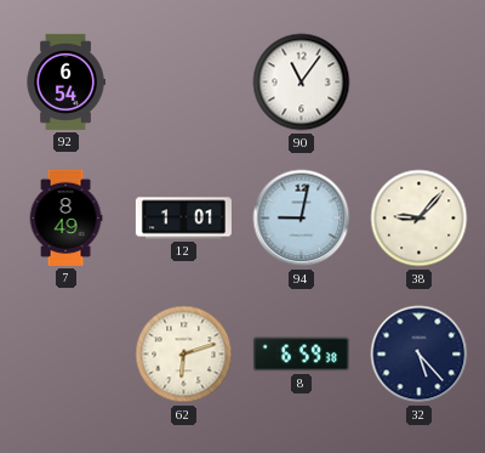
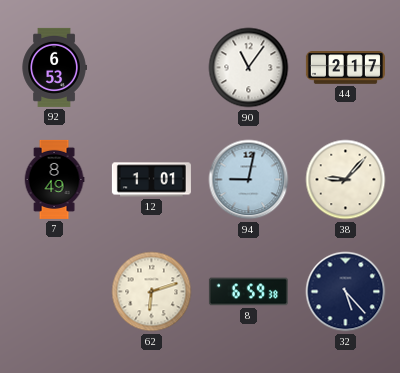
92: 6:54 -> 6:53 (54, 67)
44: none -> 2:17 (345, 68)
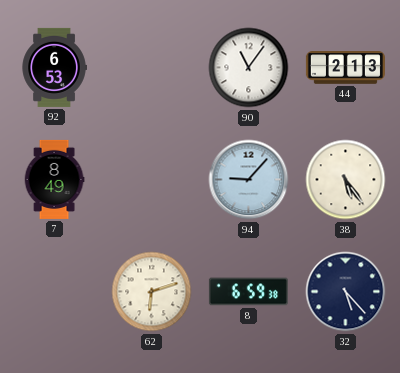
44: 2:17 -> 2:13 (345, 68)
12: 1:01 -> none (151, 180)
94: 9:02 -> 9:07 (249, 180)
38: 9:07 -> 5:24 (346, 180)
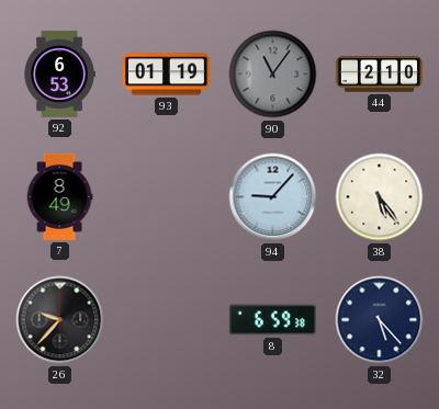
93: none -> 01:19 (166, 75)
90 dial: white -> grey (273, 75)
44: 2:13 -> 2:10 (379, 75)
26: none -> 9:37 (60, 320)
62: 6:12 -> none (152, 292)
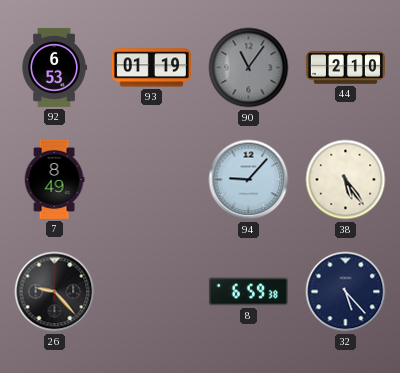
26: 9:37 -> 9:23 (55, 292)
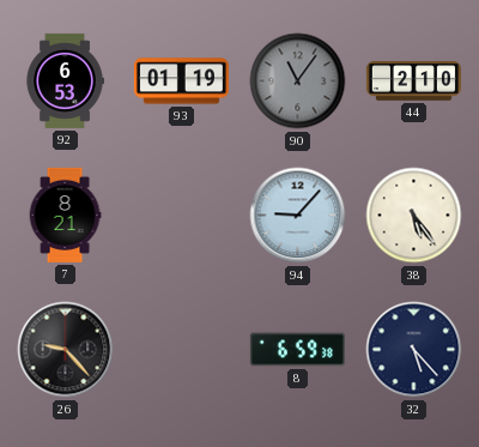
7: 8:49 -> 8:21 (65, 215)
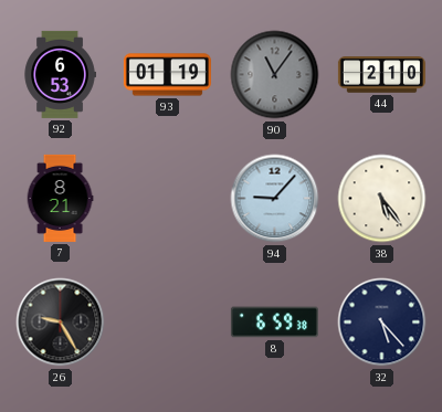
26: 9:23 -> 9:25 (61, 323)
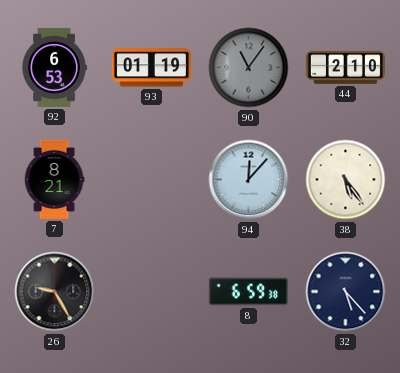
94: 9:07 -> 12:07 (249, 180)
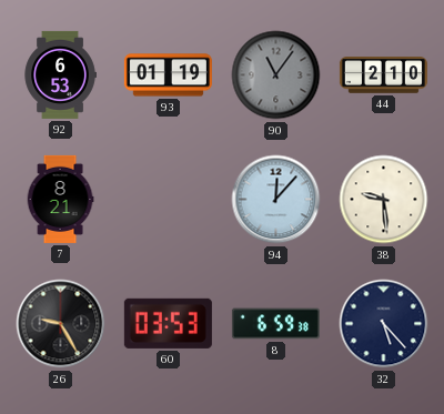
38: 5:24 -> 9:29 (384, 200)
60: none -> 03:53 (168, 323)
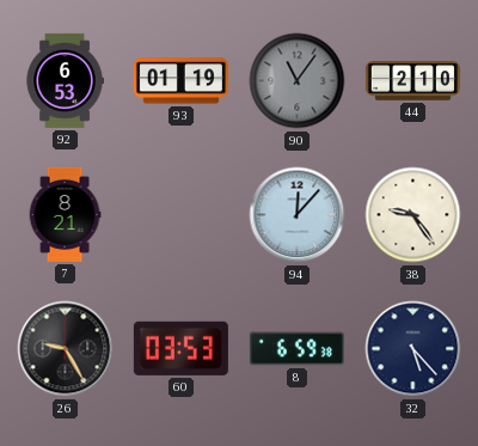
38: 9:29 -> 9:24 (413, 215)
